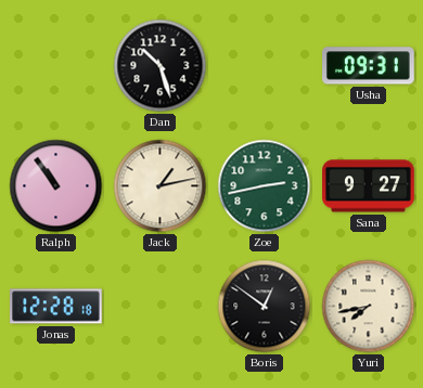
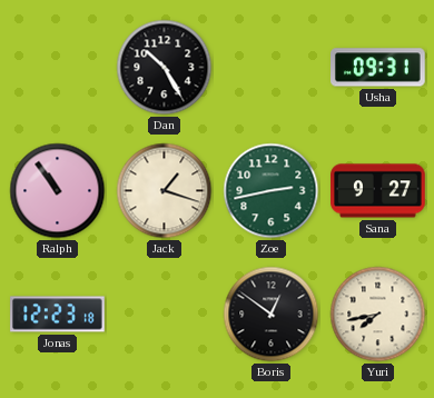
Dan: 10:27 -> 10:25 (165, 68)
Jack: 1:13 -> 1:18 (165, 191)
Jonas: 12:28 -> 12:23 (58, 315)
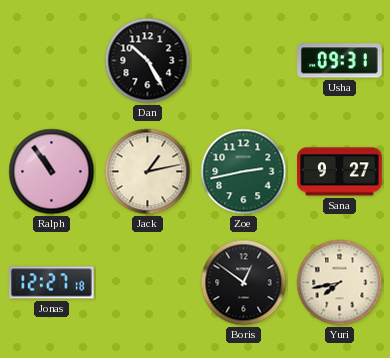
Jack: 1:18 -> 1:13 (148, 172)
Jonas: 12:23 -> 12:27 (52, 283)
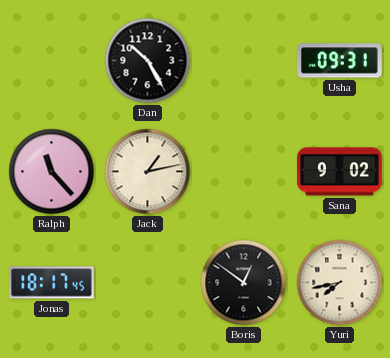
Ralph: 10:54 -> 11:23 (52, 172)
Zoe: 2:43 -> none (244, 172)
Sana: 9:27 -> 9:02 (340, 172)
Jonas: 12:27 -> 18:17 (52, 283)
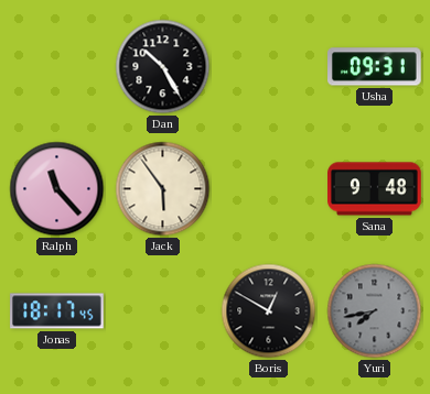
Jack: 1:13 -> 5:54 (163, 189)
Sana: 9:02 -> 9:48 (375, 189)
Boris: 12:51 -> 12:50 (269, 311)
Yuri dial: cream -> grey (375, 311)
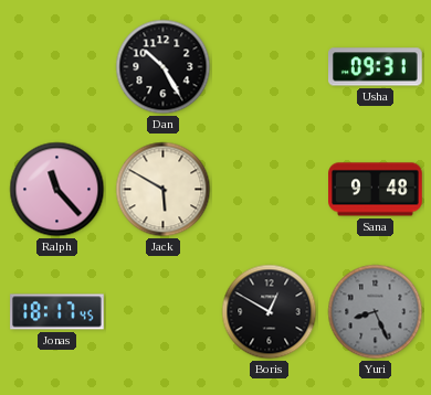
Jack: 5:54 -> 5:50 (164, 190)
Yuri: 7:43 -> 8:26 (376, 312)
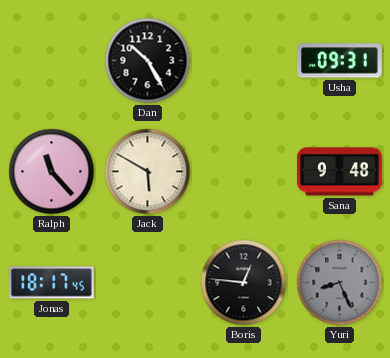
Boris: 12:50 -> 12:46 (244, 283)
